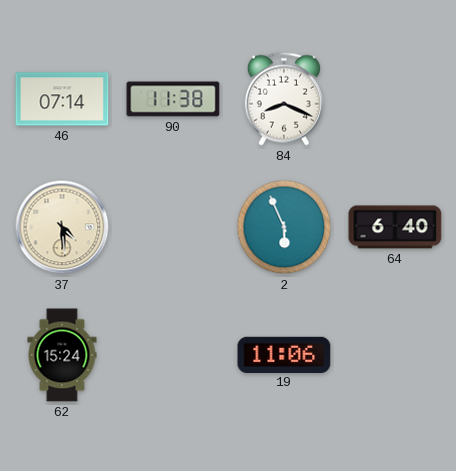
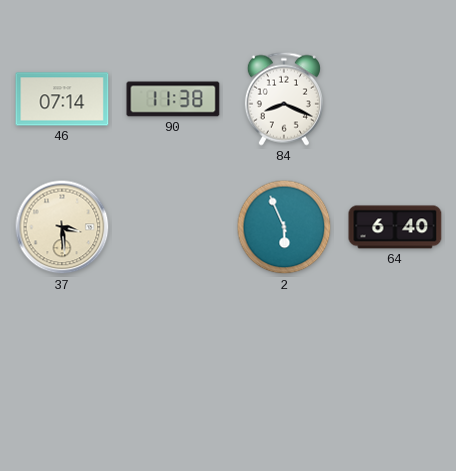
37: 4:29 -> 3:29 (62, 227)
62: 15:24 -> none (62, 355)
19: 11:06 -> none (284, 354)
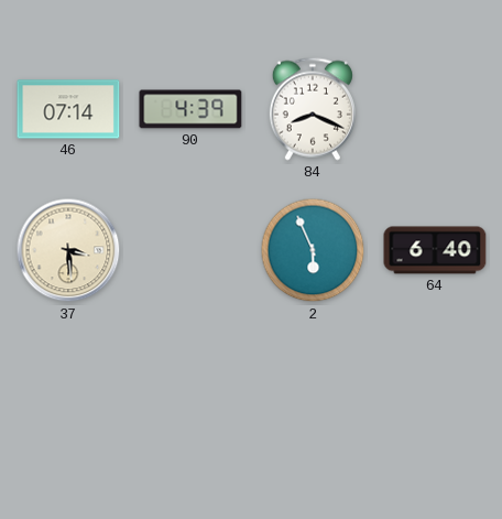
90: 11:38 -> 4:39 (190, 109)
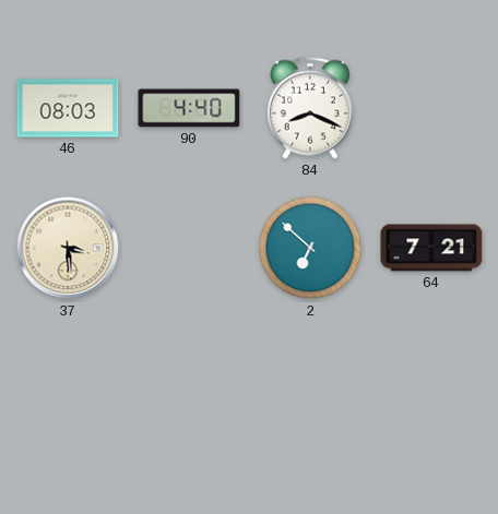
46: 07:14 -> 08:03 (68, 108)
90: 4:39 -> 4:40 (189, 108)
2: 5:56 -> 6:52 (310, 248)
64: 6:40 -> 7:21 (431, 248)
